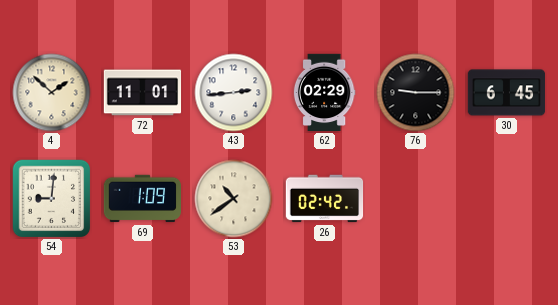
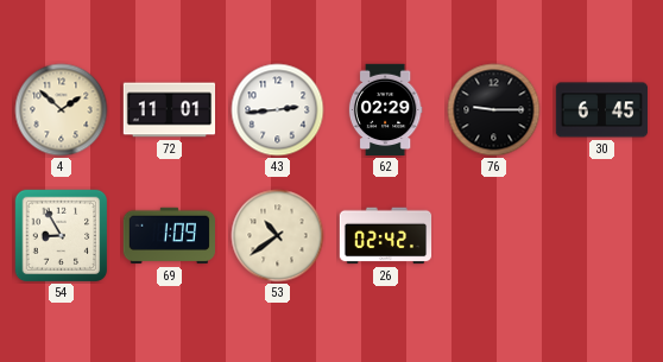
54: 9:01 -> 8:55 (62, 236)
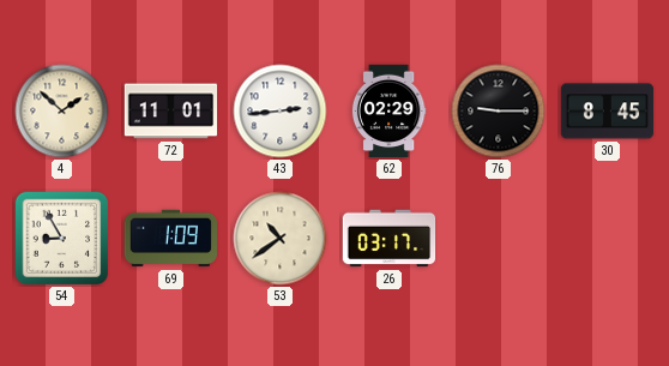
30: 6:45 -> 8:45 (608, 112)
26: 02:42 -> 03:17 (390, 239)
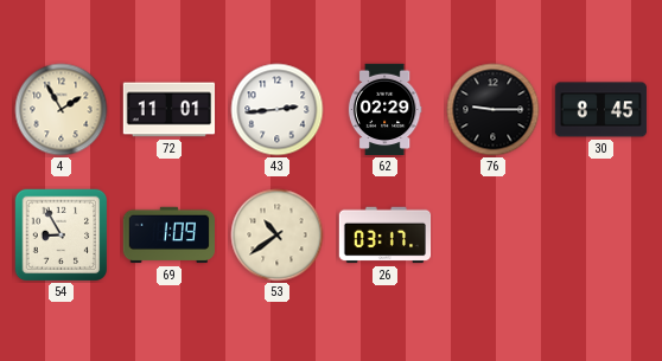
4: 1:52 -> 1:55 (62, 110)
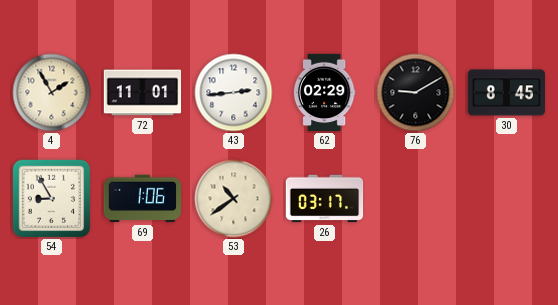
76: 9:15 -> 9:10 (416, 93)
69: 1:09 -> 1:06 (143, 199)
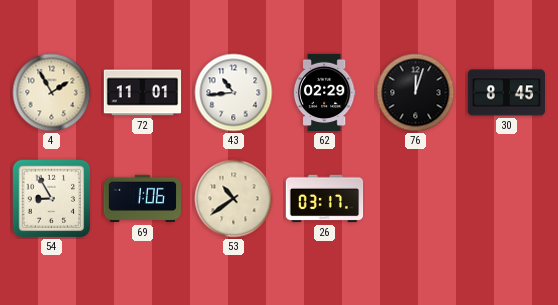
43: 2:44 -> 10:44 (234, 93)
76: 9:10 -> 12:03 (416, 93)
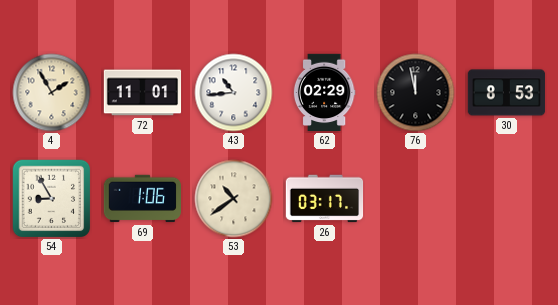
76: 12:03 -> 11:58 (416, 93)
30: 8:45 -> 8:53 (507, 93)
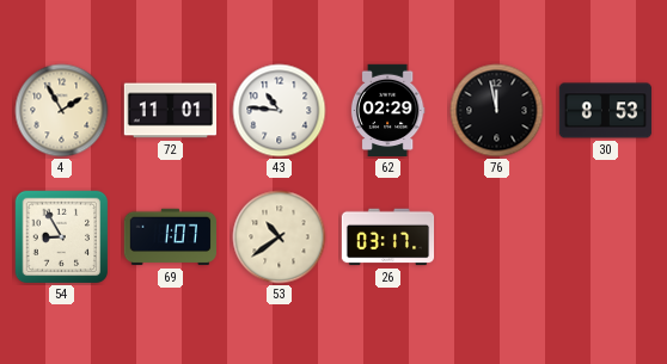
43: 10:44 -> 10:46 (280, 111)
69: 1:06 -> 1:07 (171, 237)
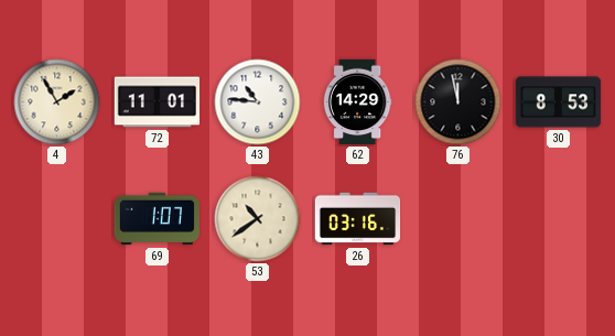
62: 02:29 -> 14:29 (357, 102)
54: 8:55 -> none (62, 237)
26: 03:17 -> 03:16 (358, 219)
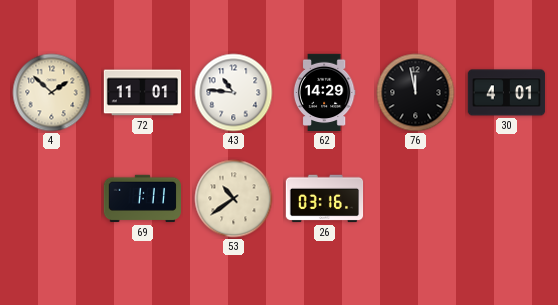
4: 1:55 -> 1:52 (52, 93)
30: 8:53 -> 4:01 (507, 93)
69: 1:07 -> 1:11 (143, 199)
